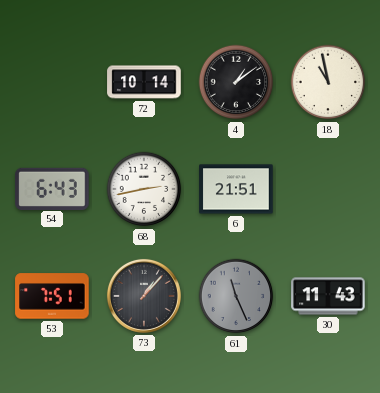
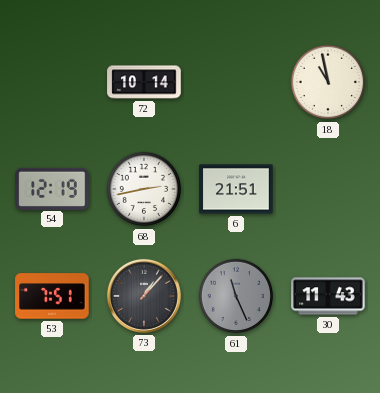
4: 1:09 -> none (236, 82)
54: 6:43 -> 12:19 (52, 188)
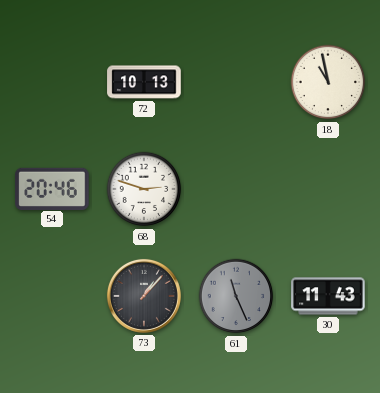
72: 10:14 -> 10:13 (144, 82)
54: 12:19 -> 20:46 (52, 188)
68: 2:43 -> 2:48 (144, 189)
6: 21:51 -> none (236, 189)
53: 7:51 -> none (52, 296)
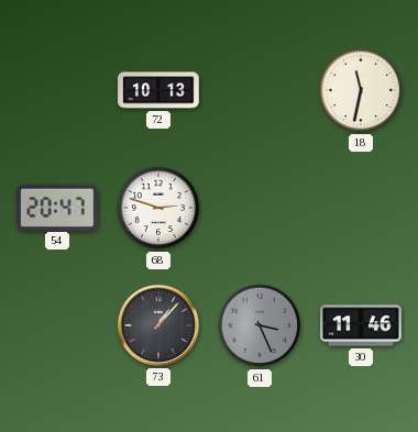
18: 10:58 -> 11:32 (361, 90)
54: 20:46 -> 20:47 (57, 207)
61: 11:26 -> 3:26 (260, 325)
30: 11:43 -> 11:46 (361, 325)
